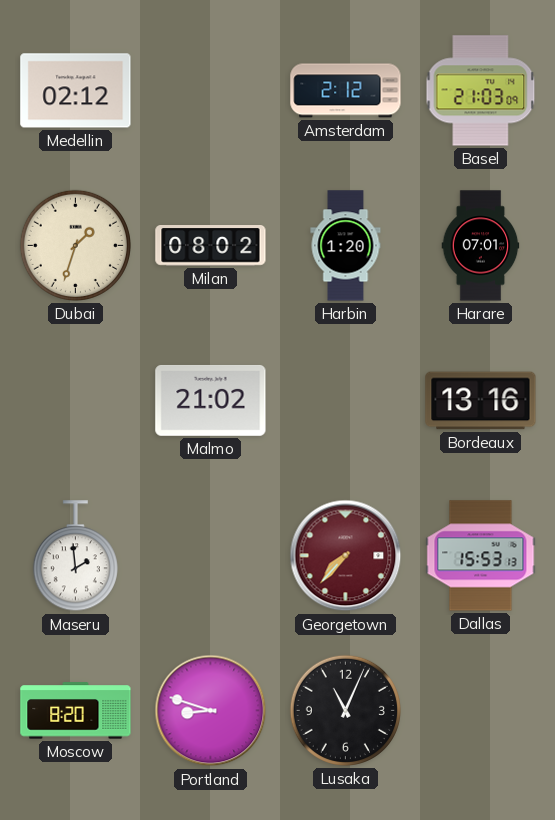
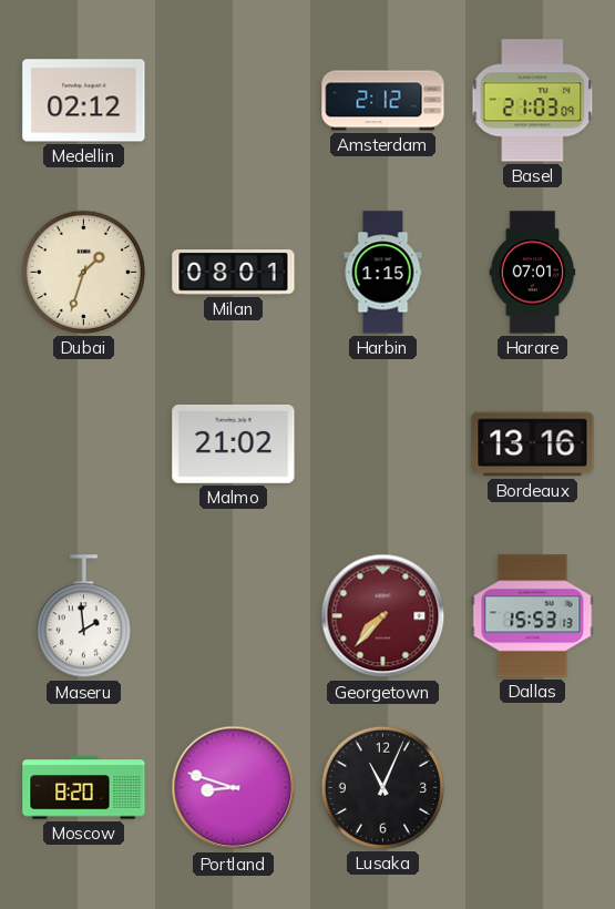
Milan: 08:02 -> 08:01 (234, 273)
Harbin: 1:20 -> 1:15 (383, 273)
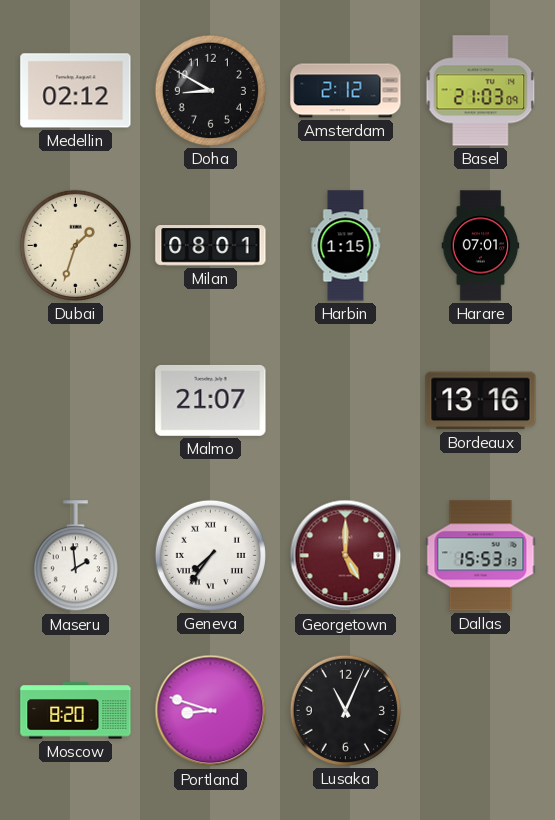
Doha: none -> 8:50 (210, 90)
Malmo: 21:02 -> 21:07 (211, 400)
Geneva: none -> 7:36 (210, 555)
Georgetown: 7:37 -> 5:00 (346, 556)
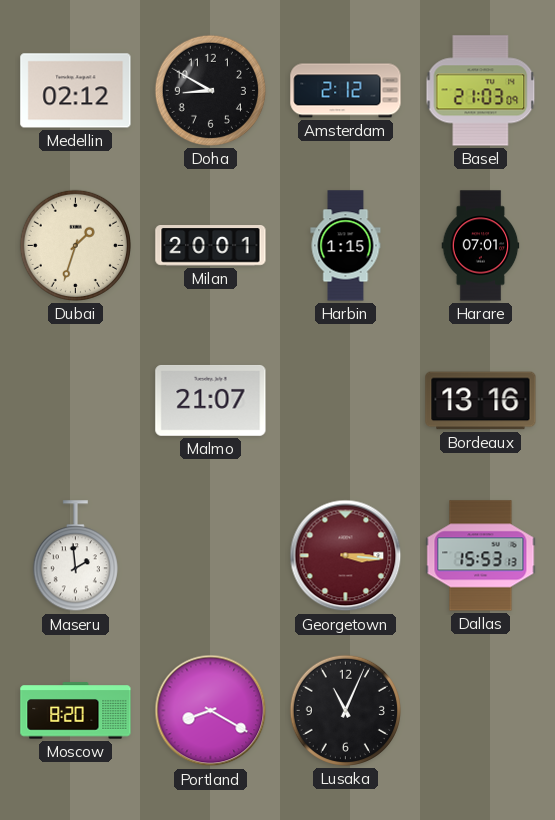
Milan: 08:01 -> 20:01 (211, 246)
Geneva: 7:36 -> none (210, 555)
Georgetown: 5:00 -> 3:16 (346, 556)
Portland: 8:48 -> 8:20 (211, 711)
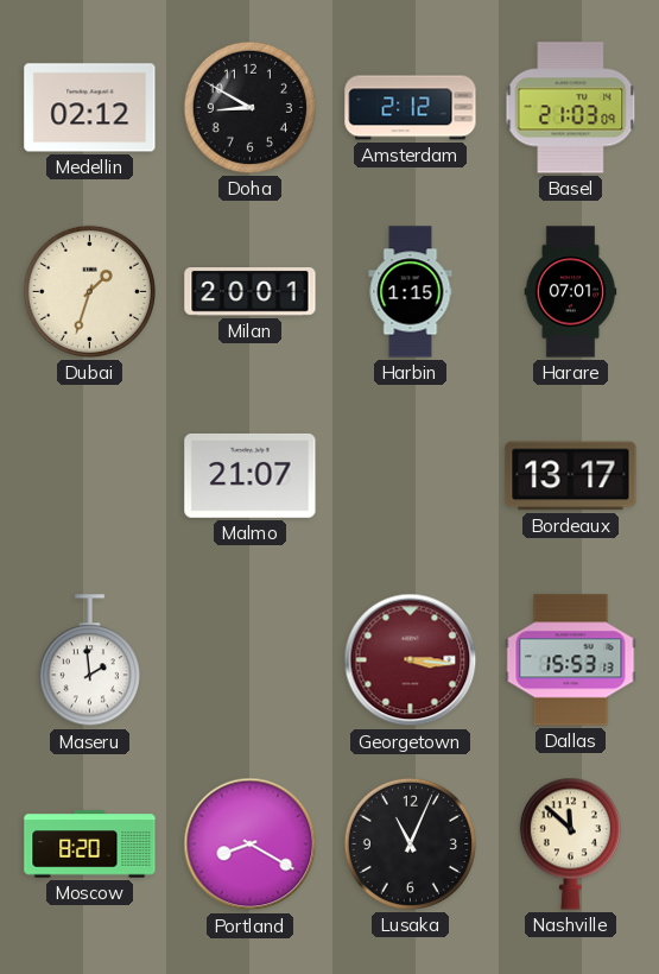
Bordeaux: 13:16 -> 13:17 (571, 476)
Nashville: none -> 11:52 (570, 843)
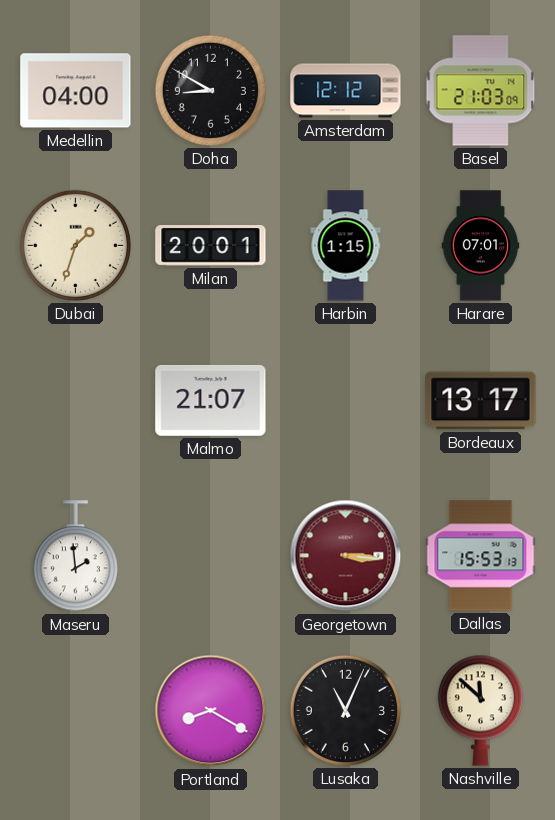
Medellin: 02:12 -> 04:00 (76, 91)
Amsterdam: 2:12 -> 12:12 (346, 91)
Moscow: 8:20 -> none (90, 845)
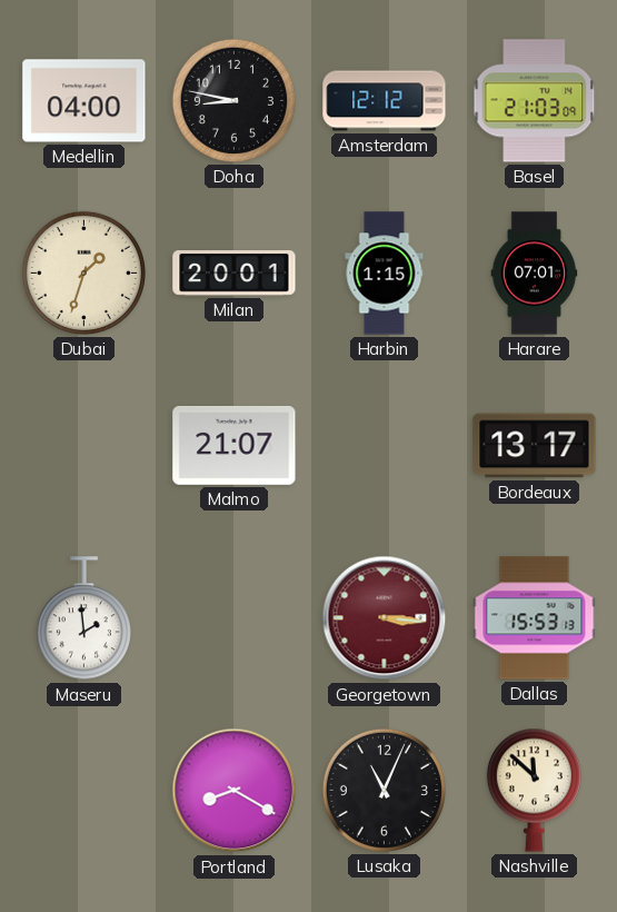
Doha: 8:50 -> 8:47 (233, 100)
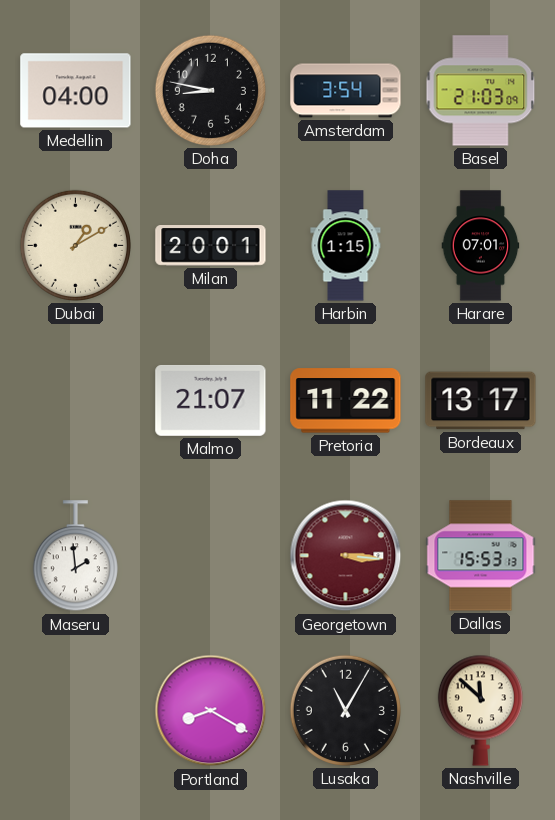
Amsterdam: 12:12 -> 3:54 (346, 91)
Dubai: 1:33 -> 1:10 (75, 245)
Pretoria: none -> 11:22 (346, 401)
Lusaka: 11:04 -> 11:05 (345, 710)
